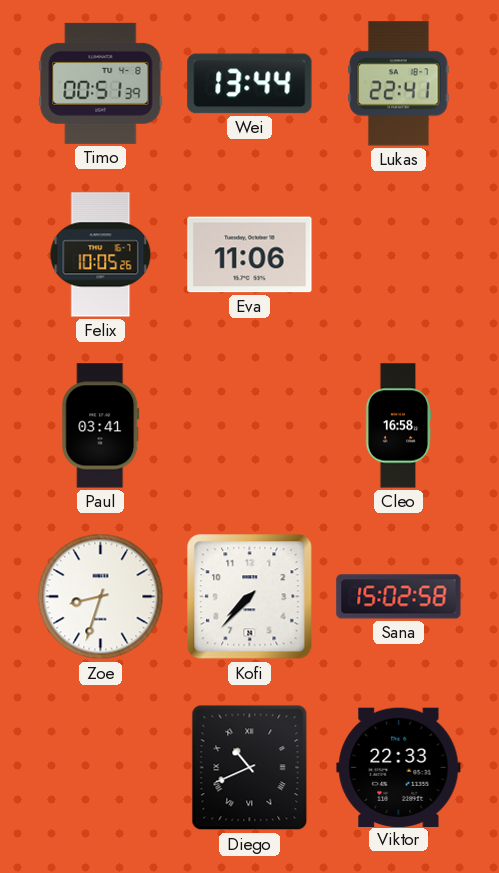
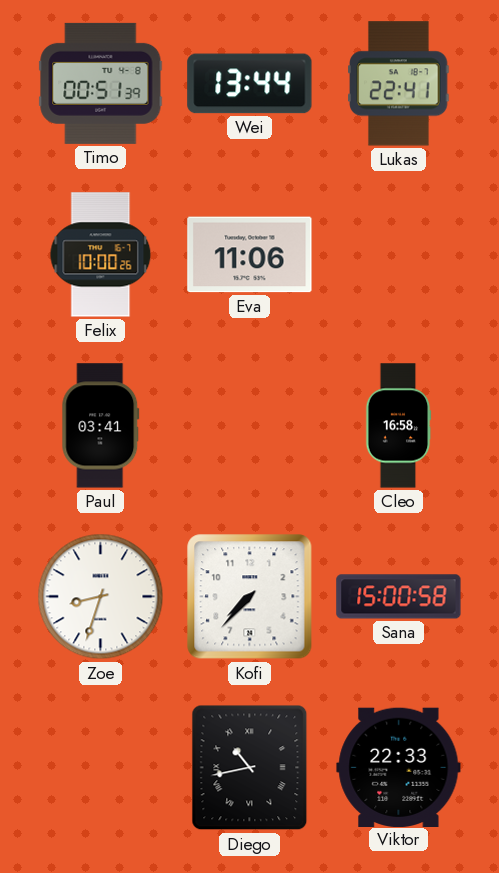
Felix: 10:05 -> 10:00 (101, 255)
Sana: 15:02 -> 15:00 (399, 597)
Diego: 10:41 -> 10:43 (250, 768)
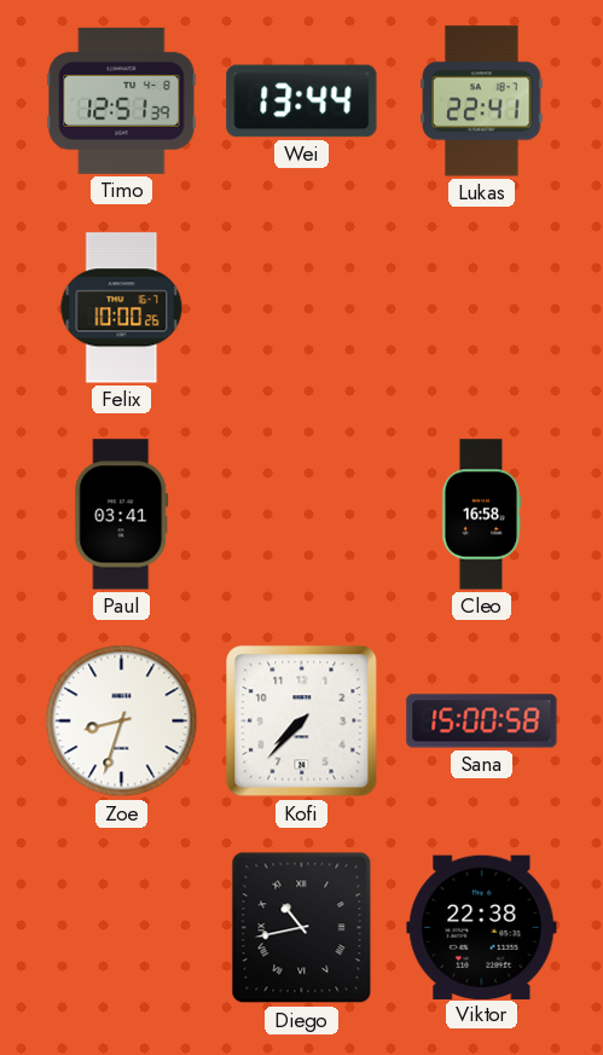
Timo: 00:51 -> 12:51 (122, 100)
Eva: 11:06 -> none (250, 255)
Viktor: 22:33 -> 22:38 (482, 927)
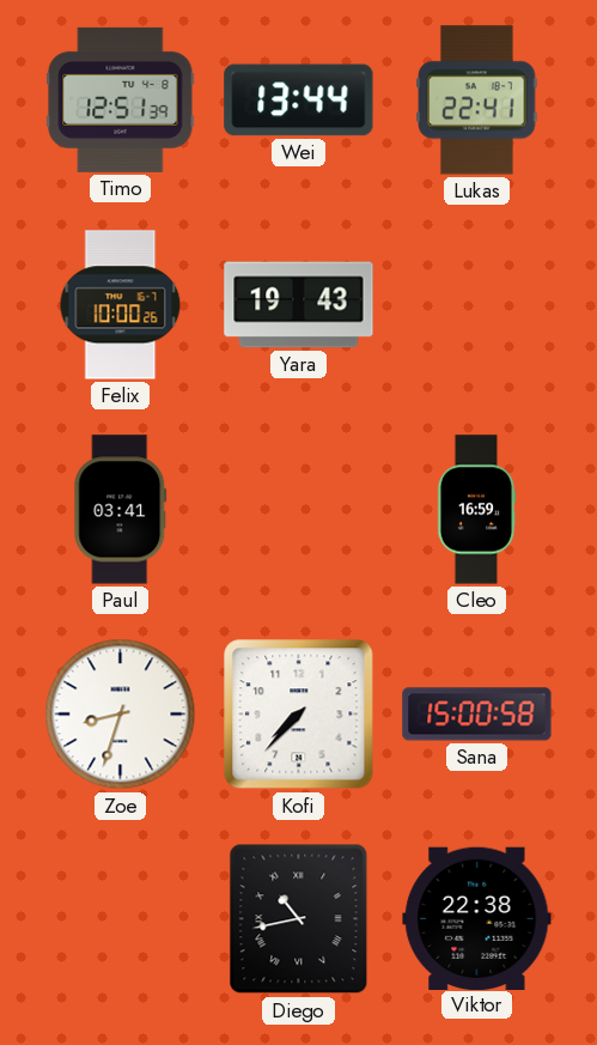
Yara: none -> 19:43 (299, 305)
Cleo: 16:58 -> 16:59 (476, 510)
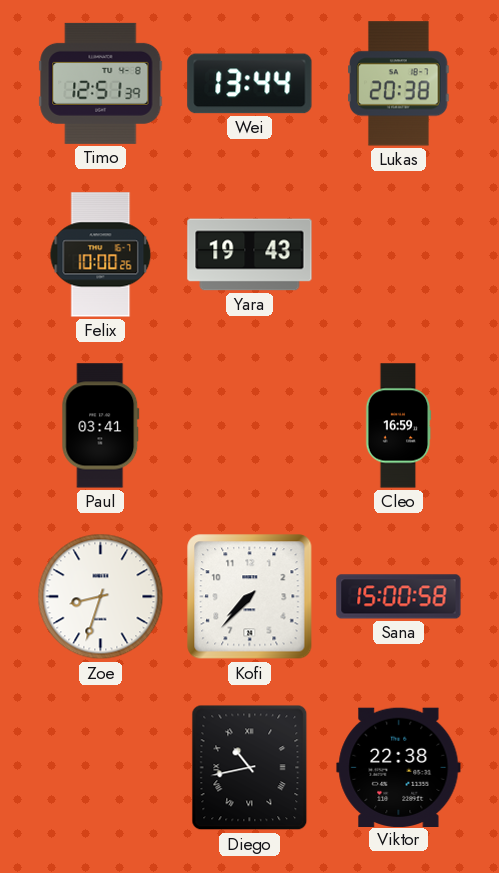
Lukas: 22:41 -> 20:38 (399, 84)
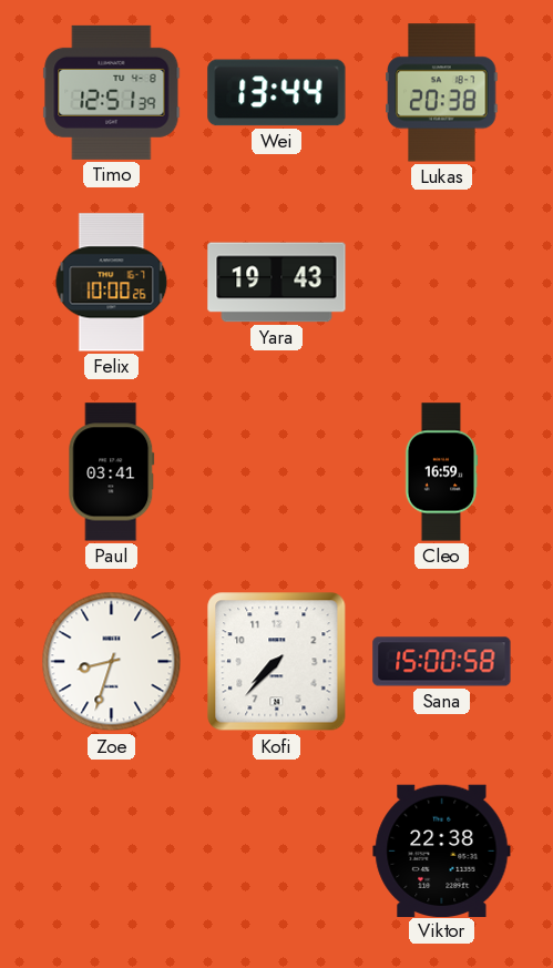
Diego: 10:43 -> none (250, 768)
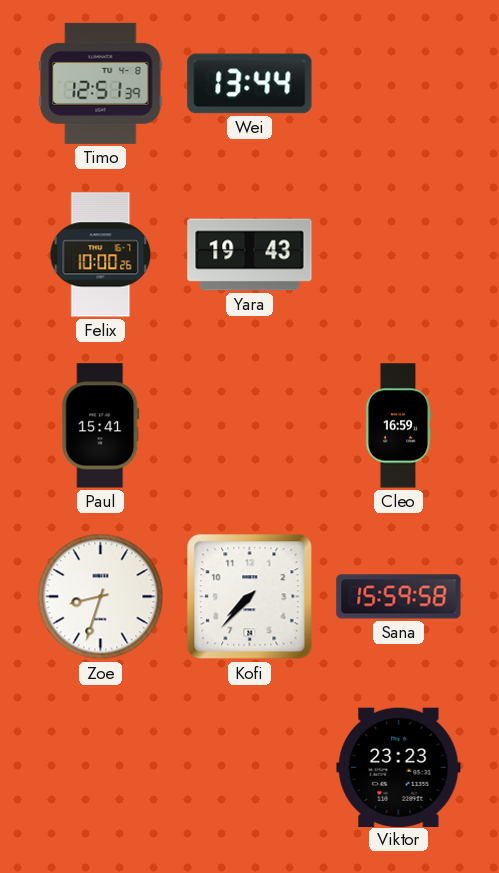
Lukas: 20:38 -> none (442, 93)
Paul: 03:41 -> 15:41 (101, 426)
Sana: 15:00 -> 15:59 (399, 597)
Viktor: 22:38 -> 23:23 (399, 767)
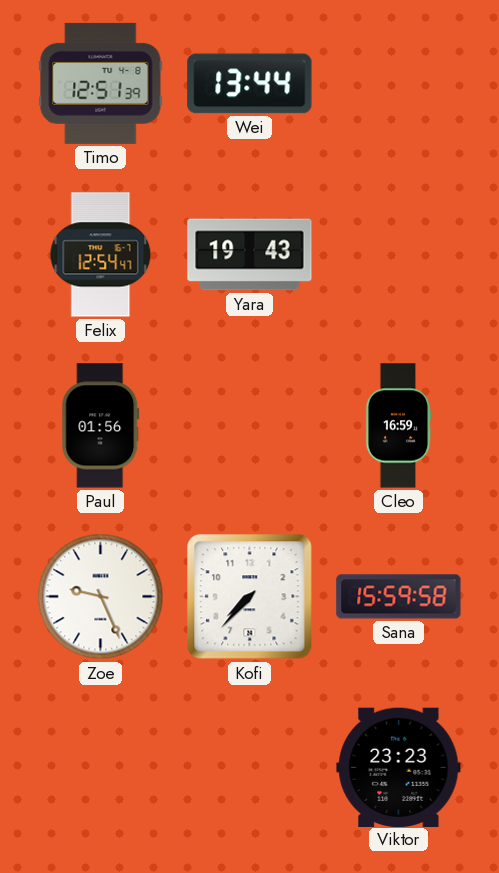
Felix: 10:00 -> 12:54 (101, 255)
Paul: 15:41 -> 01:56 (101, 426)
Zoe: 8:33 -> 9:26 (101, 597)
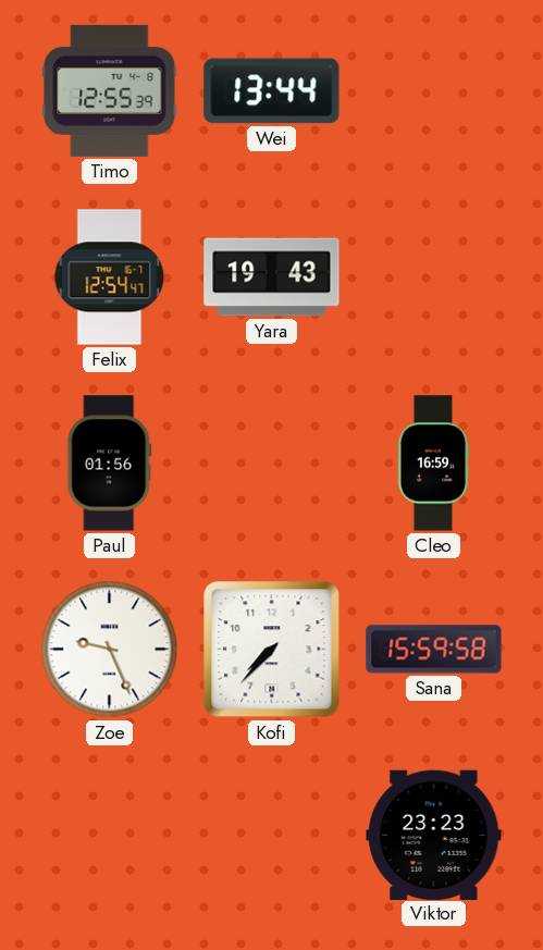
Timo: 12:51 -> 12:55 (110, 90)
